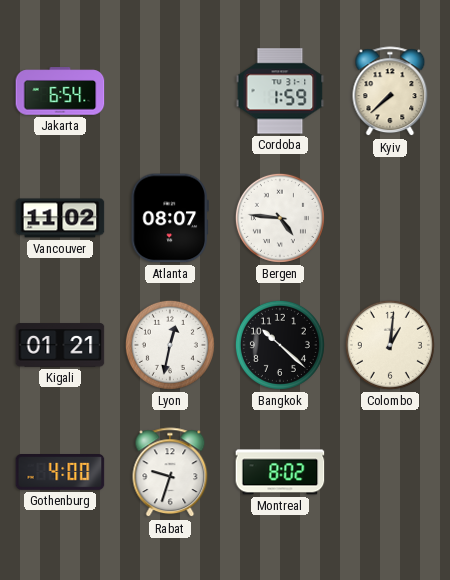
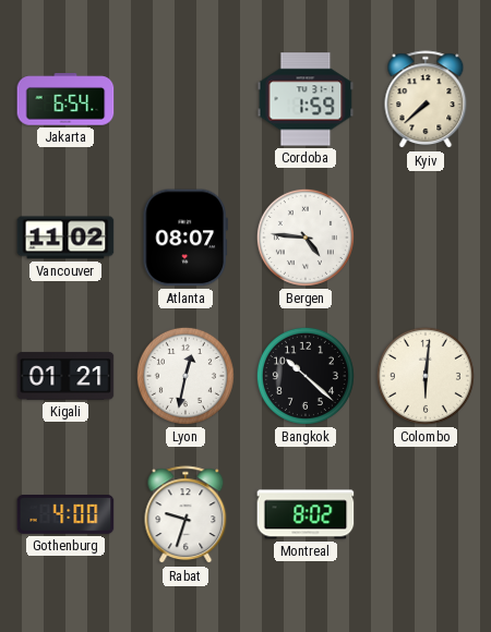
Colombo: 1:01 -> 6:01 (426, 376)
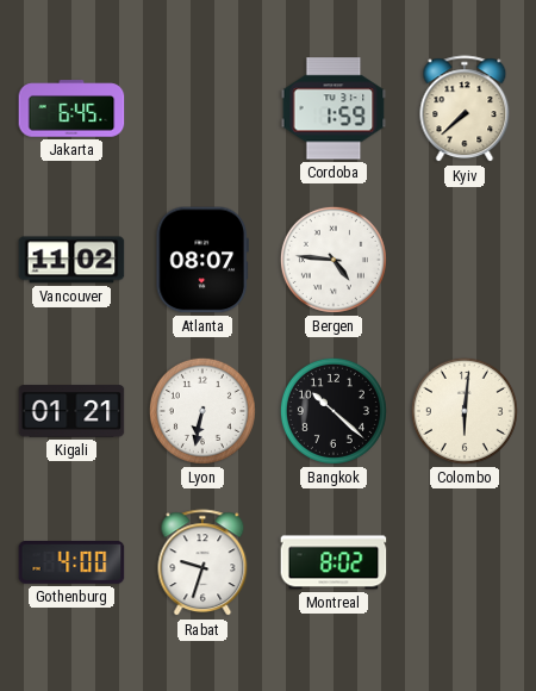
Jakarta: 6:54 -> 6:45 (71, 108)
Lyon: 12:32 -> 6:32 (202, 411)
